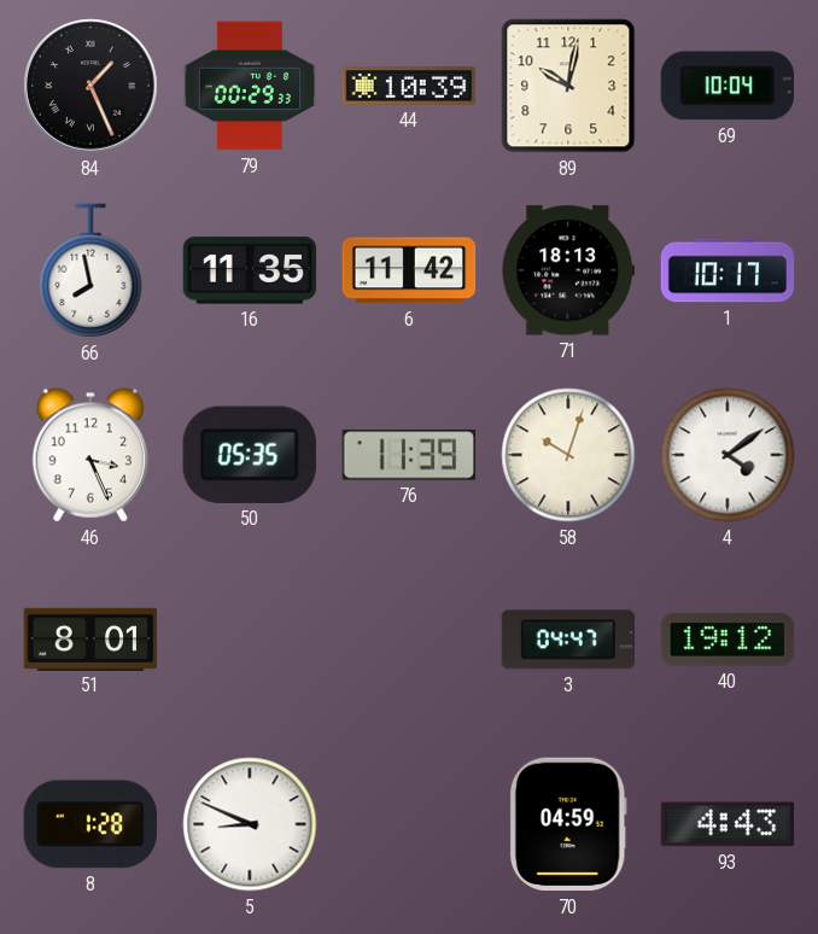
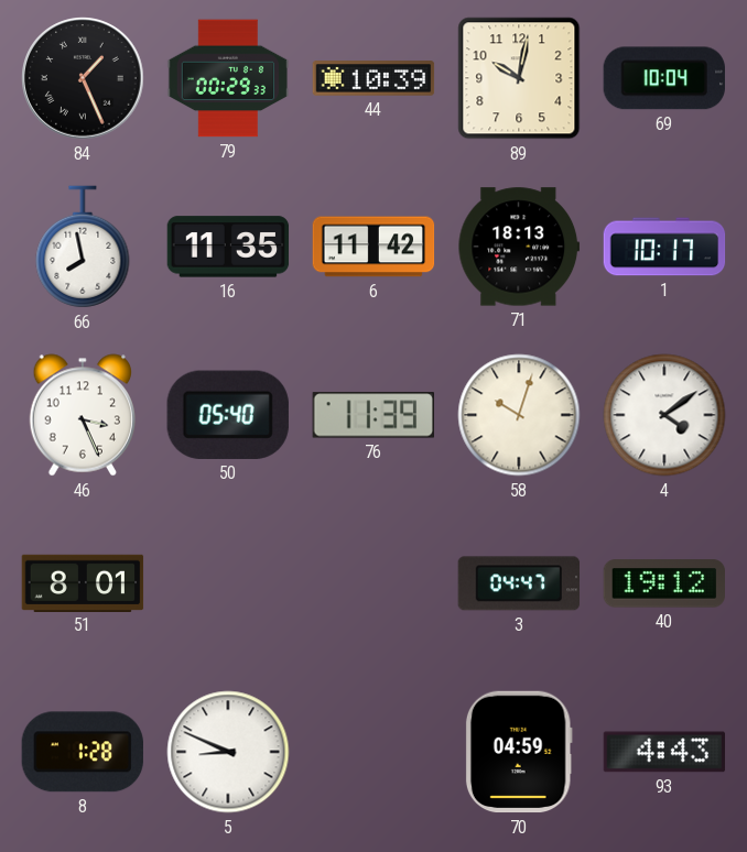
50: 05:35 -> 05:40 (228, 415)
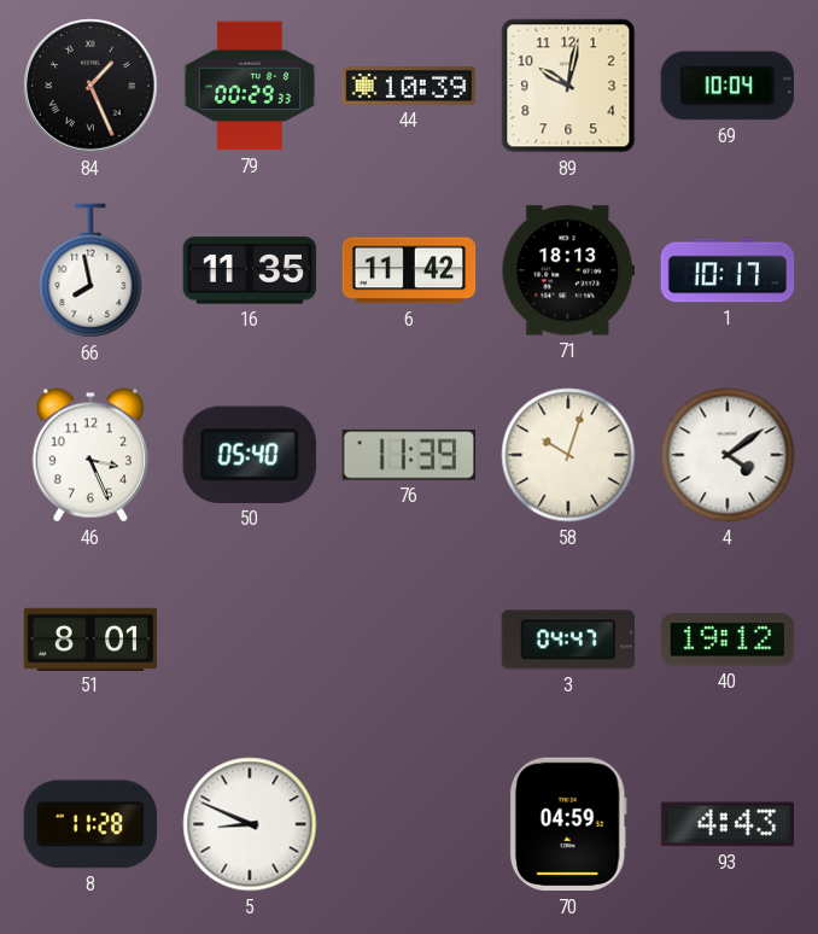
8: 1:28 -> 11:28 (90, 824)
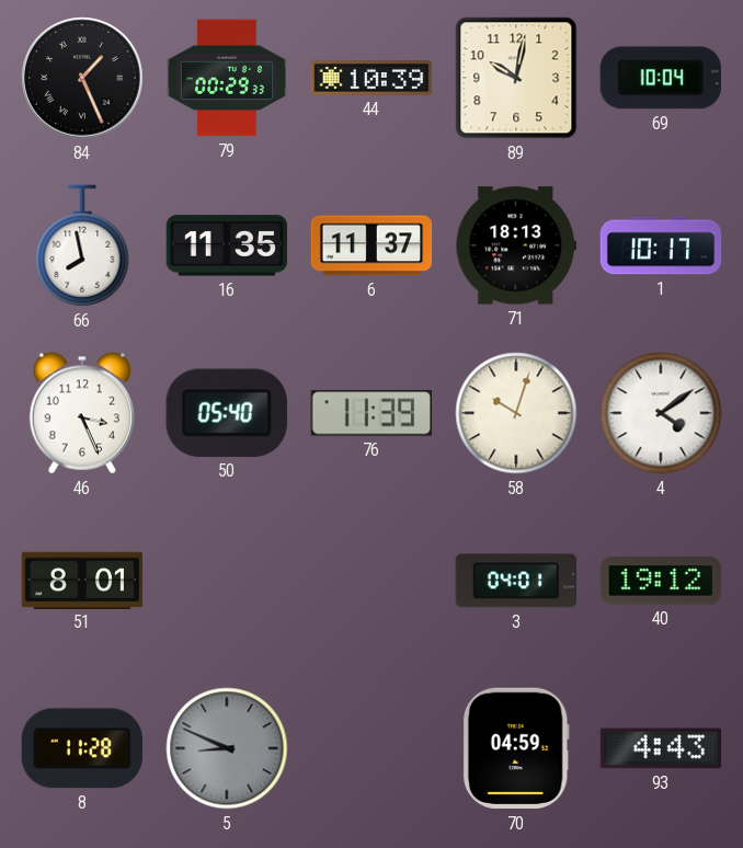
6: 11:42 -> 11:37 (371, 245)
3: 04:47 -> 04:01 (516, 581)
5 dial: white -> grey (227, 748)
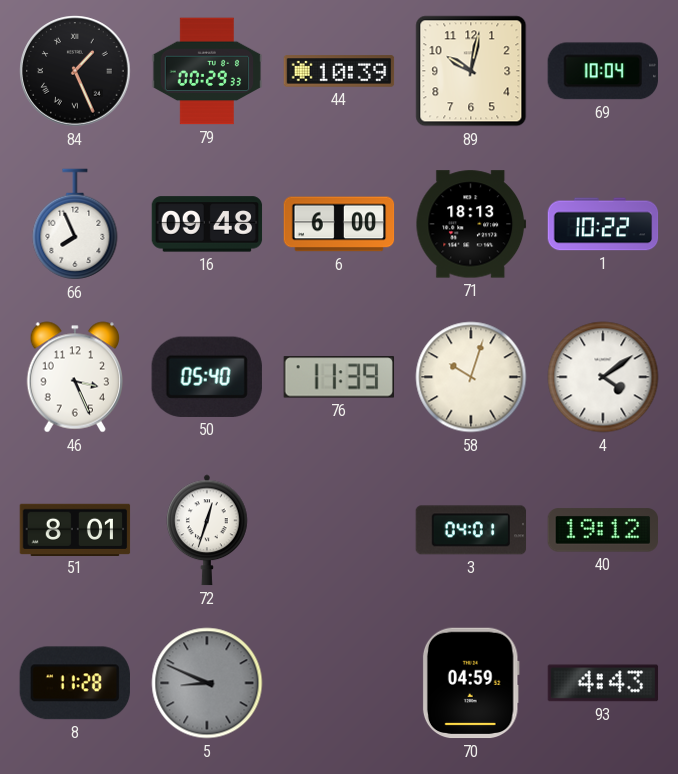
66: 7:58 -> 7:56 (75, 224)
16: 11:35 -> 09:48 (207, 224)
6: 11:37 -> 6:00 (339, 224)
1: 10:17 -> 10:22 (603, 224)
72: none -> 12:33 (207, 530)
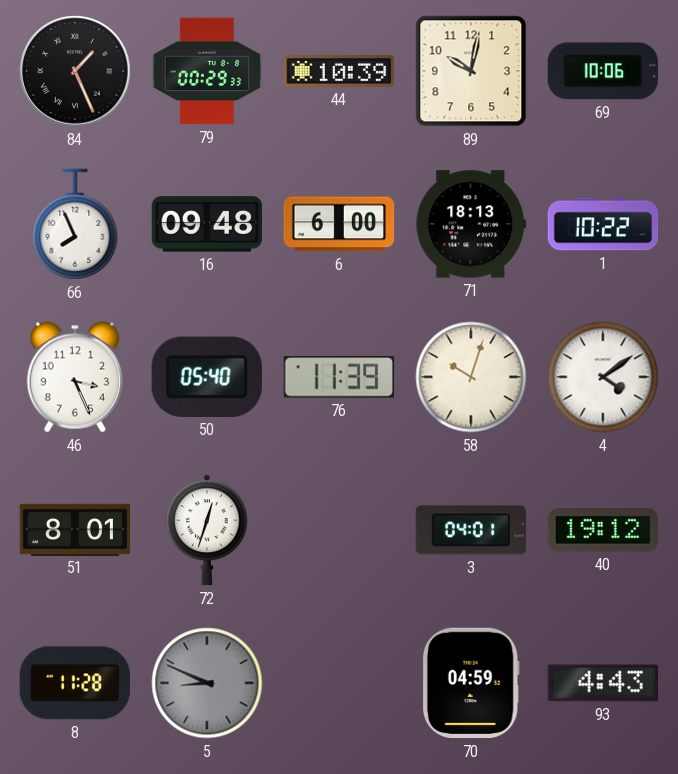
69: 10:04 -> 10:06 (603, 71)
